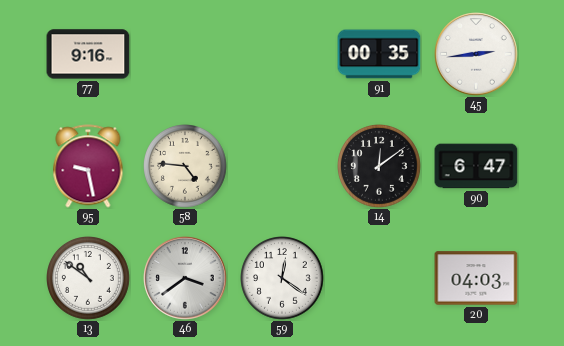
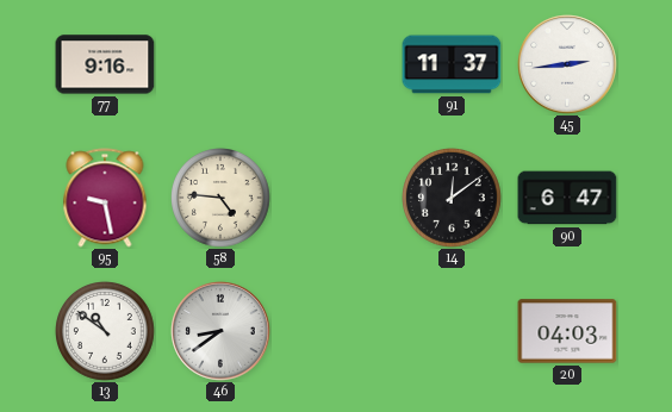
91: 00:35 -> 11:37 (452, 64)
46: 3:39 -> 8:39 (220, 331)
59: 12:21 -> none (283, 279)
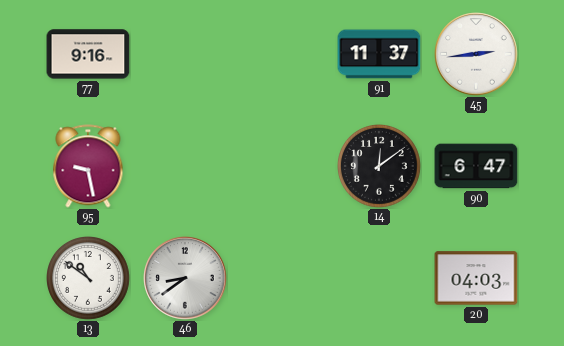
58: 4:46 -> none (222, 199)
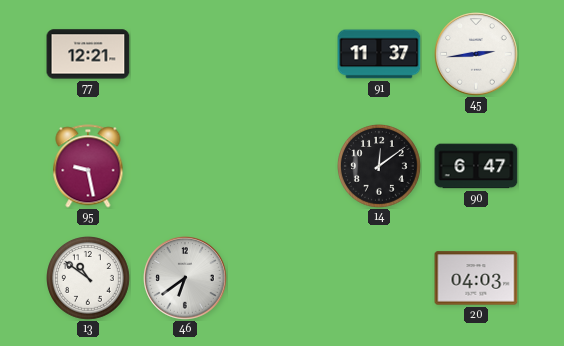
77: 9:16 -> 12:21 (88, 54)
46: 8:39 -> 6:39 (185, 278)
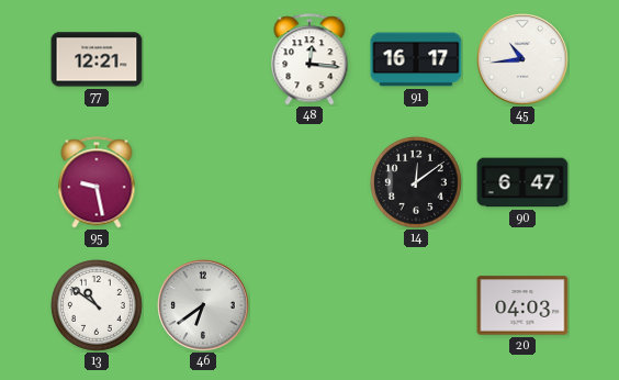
48: none -> 12:16 (309, 59)
91: 11:37 -> 16:17 (416, 59)
45: 2:44 -> 10:44 (522, 59)
